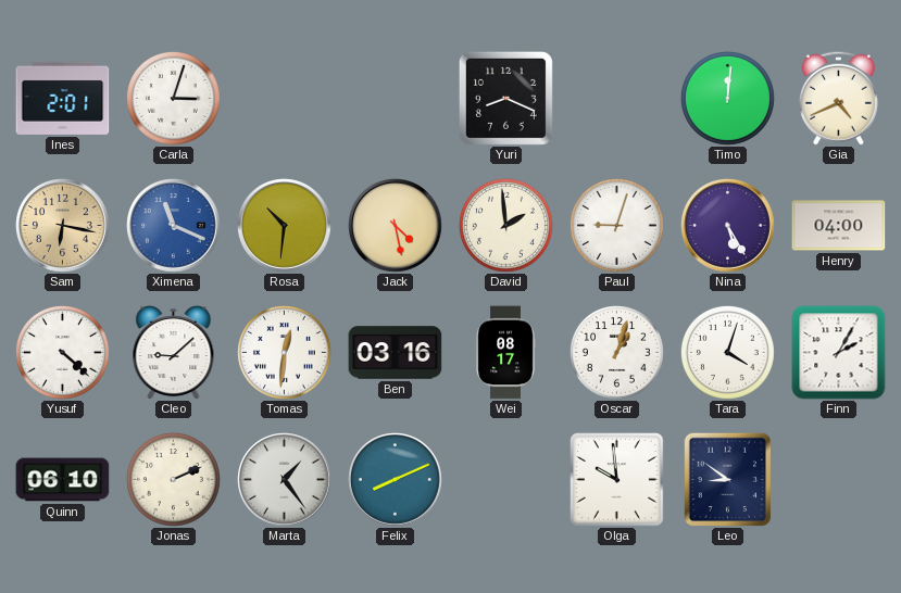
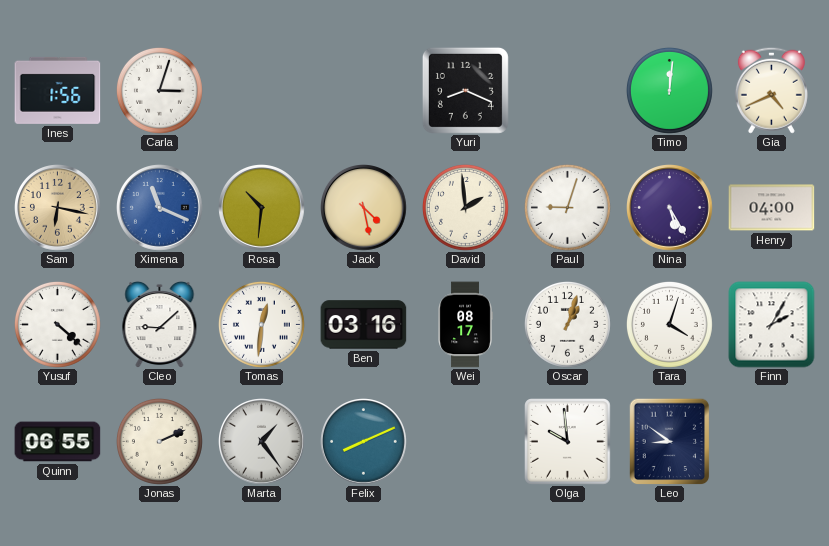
Ines: 2:01 -> 1:56 (58, 90)
Quinn: 06:10 -> 06:55 (58, 442)
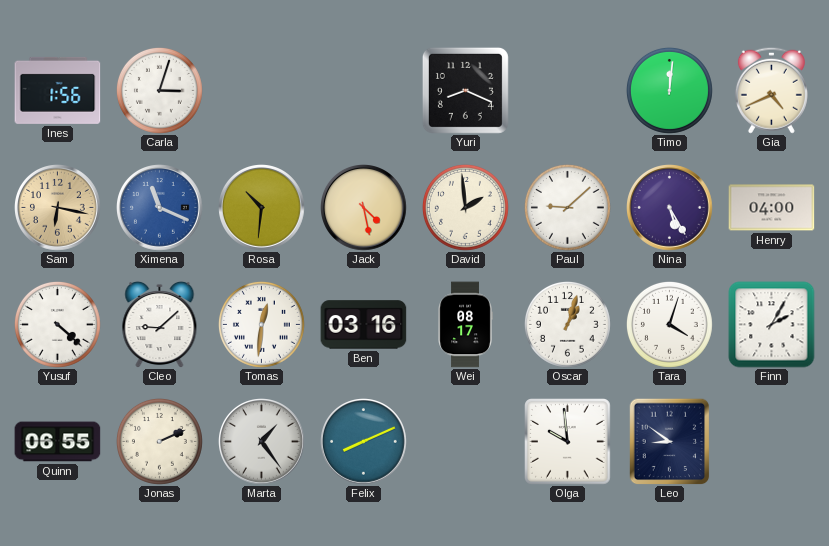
Paul: 9:03 -> 9:08 (567, 207)
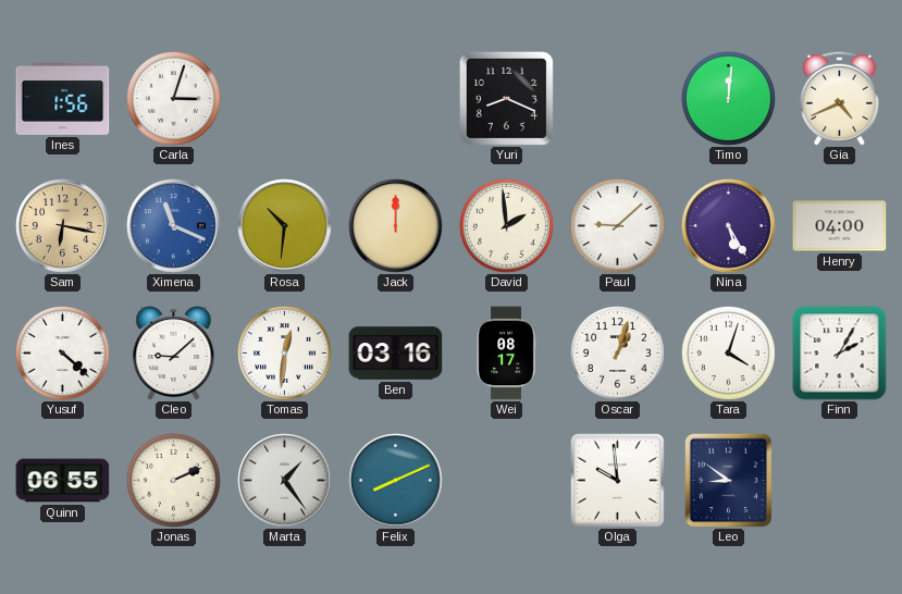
Jack: 4:28 -> 12:00 (396, 226)
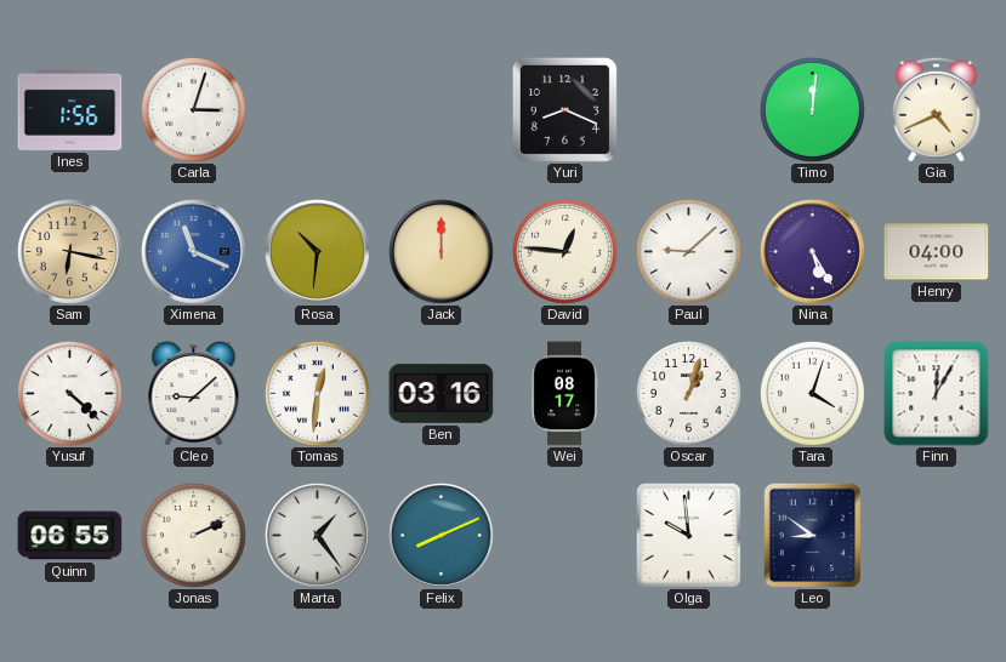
David: 1:59 -> 12:46 (564, 251)
Finn: 2:05 -> 12:05 (937, 394)
